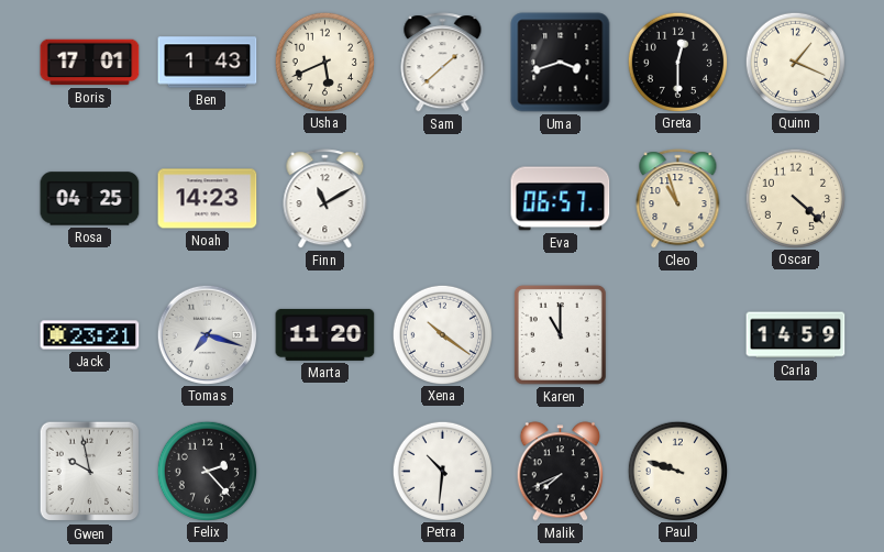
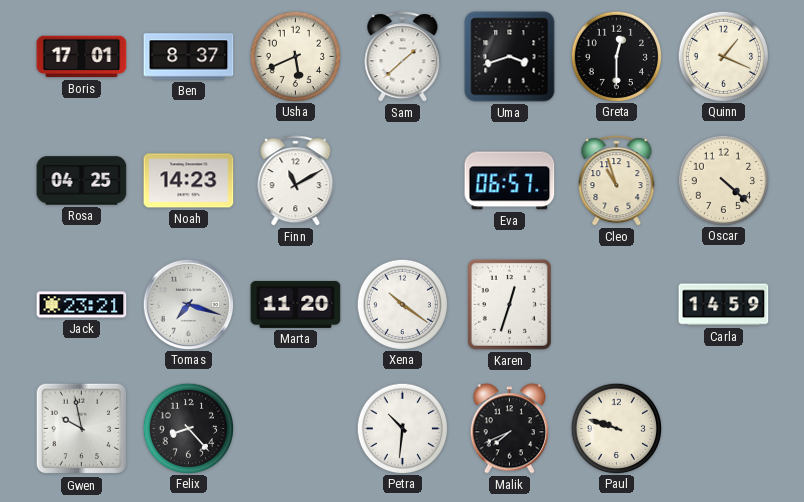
Ben: 1:43 -> 8:37 (189, 57)
Karen: 11:00 -> 12:33 (509, 304)
Felix: 2:23 -> 8:23 (188, 428)
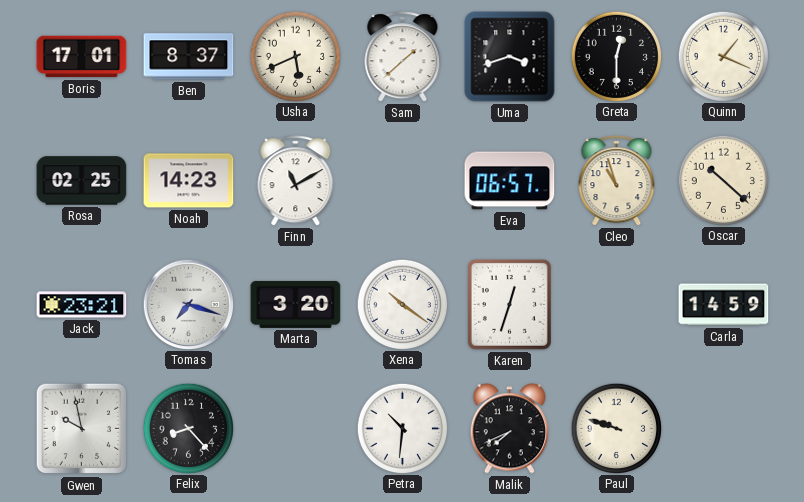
Rosa: 04:25 -> 02:25 (82, 181)
Oscar: 4:22 -> 10:22 (723, 180)
Marta: 11:20 -> 3:20 (296, 304)
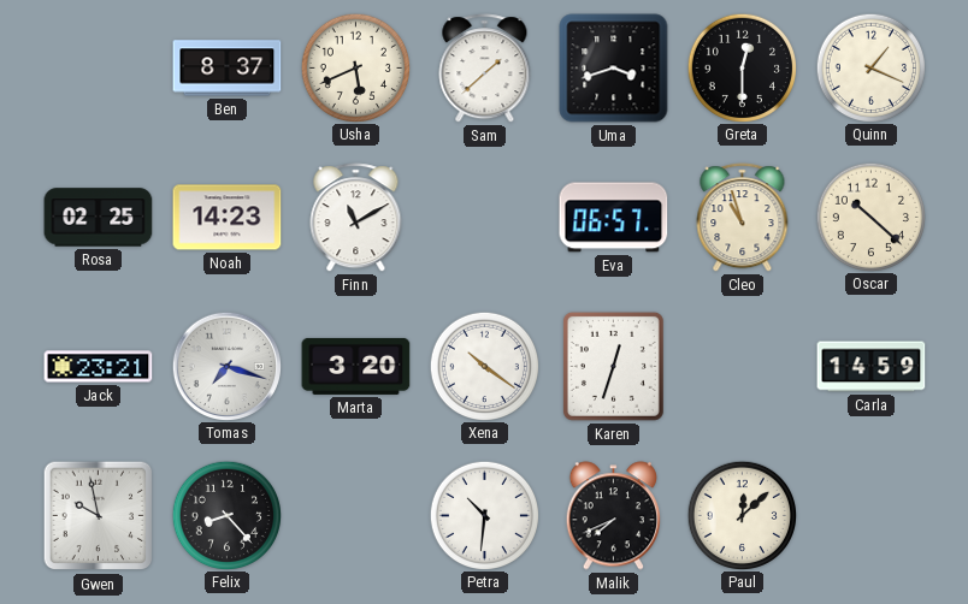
Boris: 17:01 -> none (82, 57)
Paul: 9:48 -> 12:08 (742, 515)
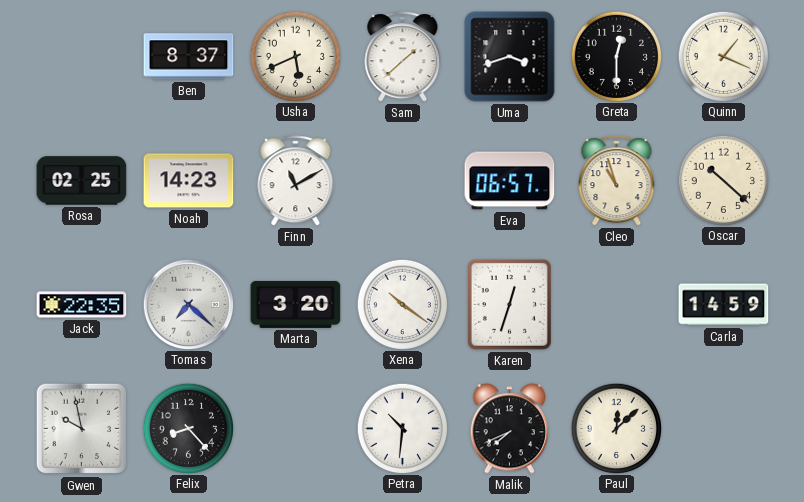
Jack: 23:21 -> 22:35 (82, 305)
Tomas: 7:18 -> 7:22 (188, 304)
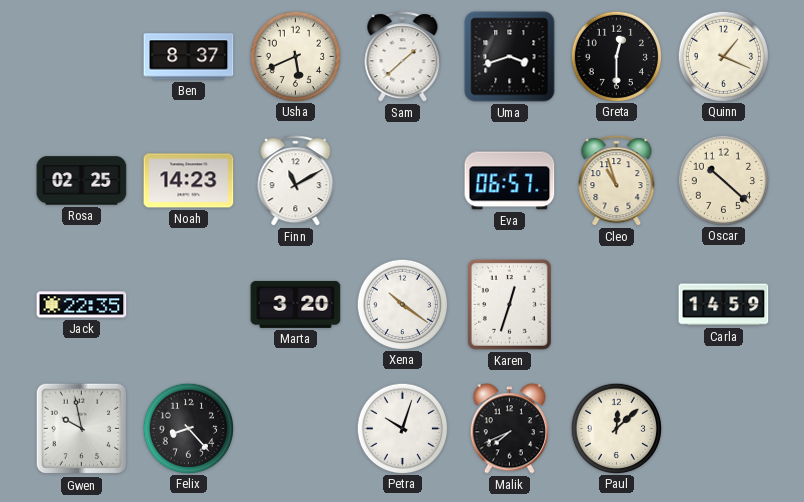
Tomas: 7:22 -> none (188, 304)
Petra: 10:31 -> 10:03 (402, 428)
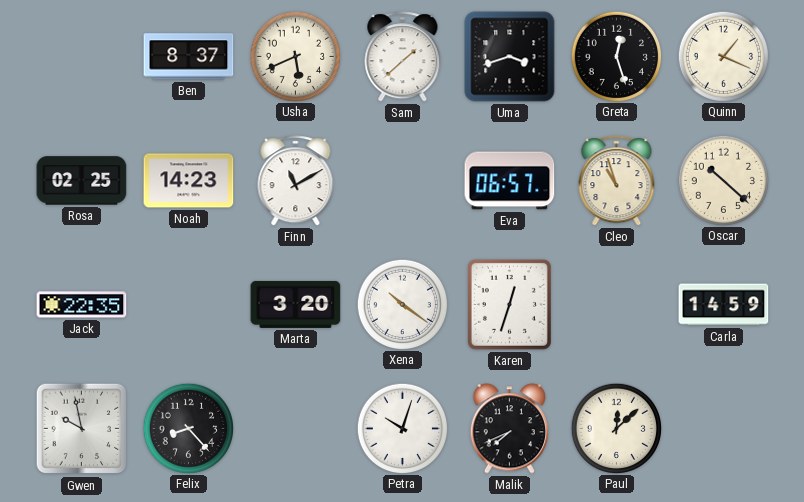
Greta: 12:30 -> 12:27 (616, 56)
